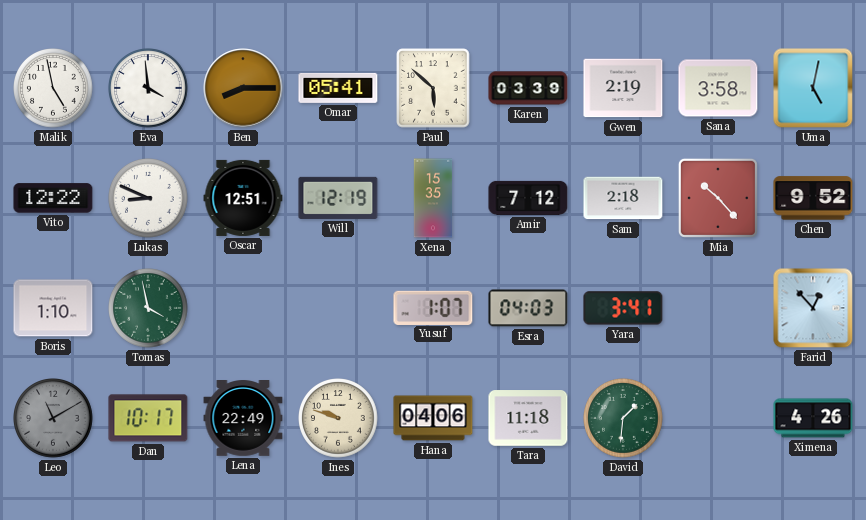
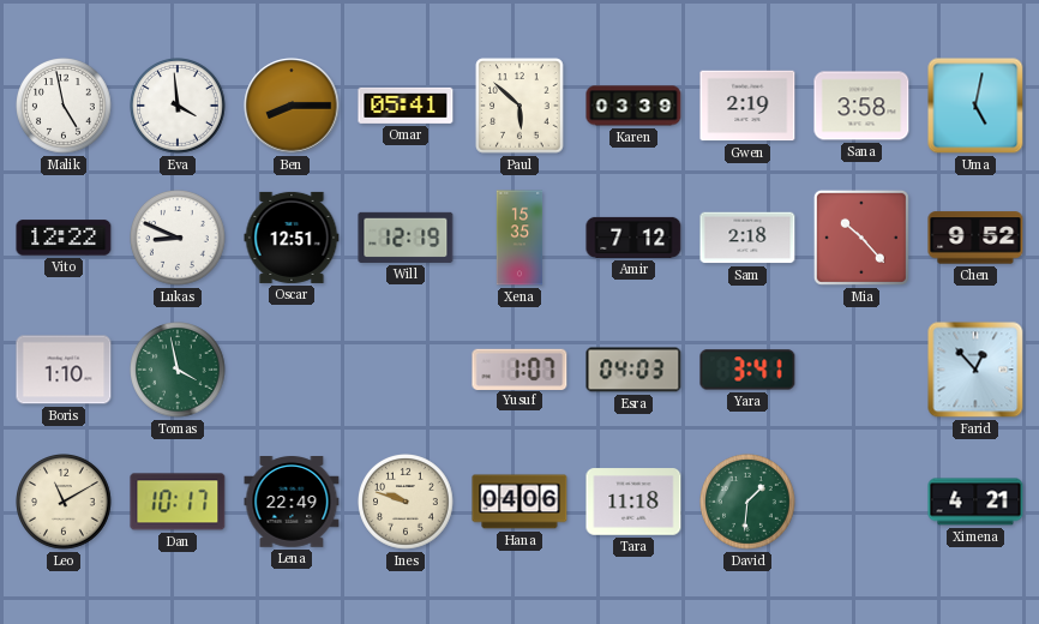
Leo dial: grey -> cream (65, 503)
Ximena: 4:26 -> 4:21 (975, 502)
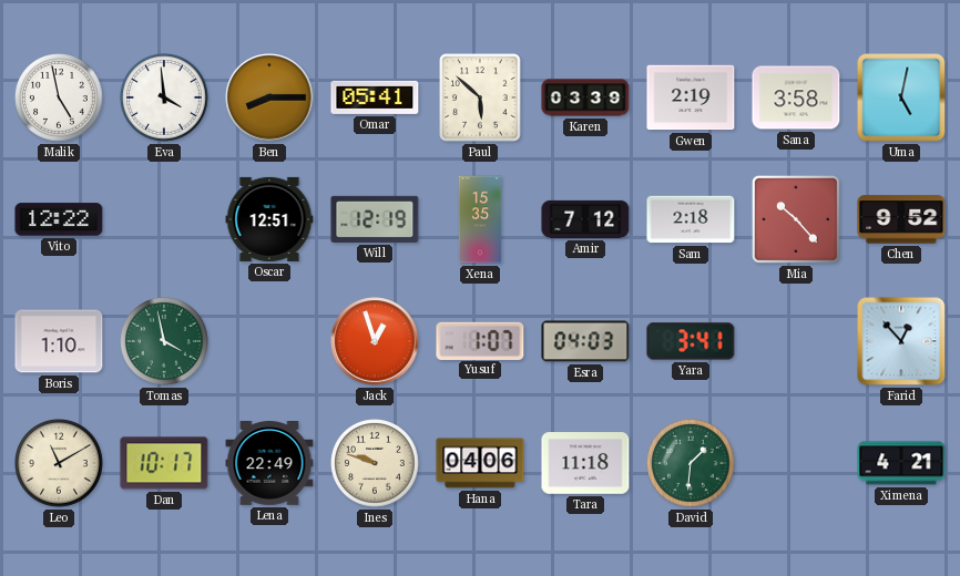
Lukas: 8:49 -> none (179, 239)
Jack: none -> 12:57 (375, 341)
